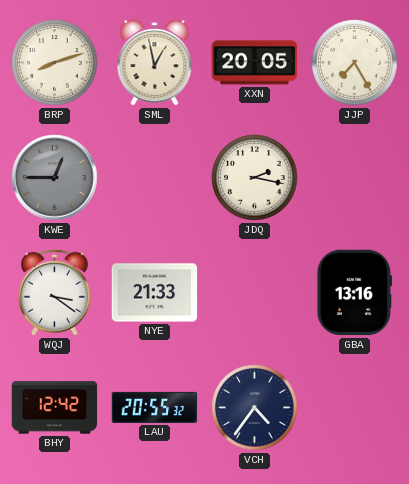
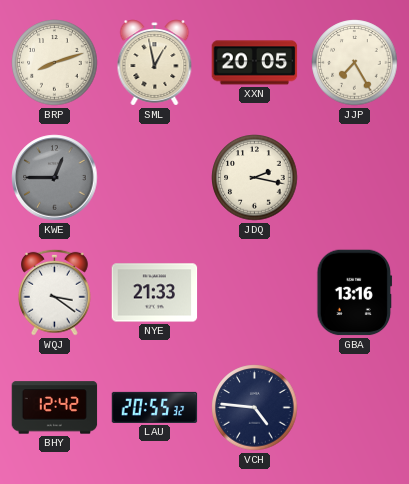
VCH: 4:36 -> 4:46 (255, 408)
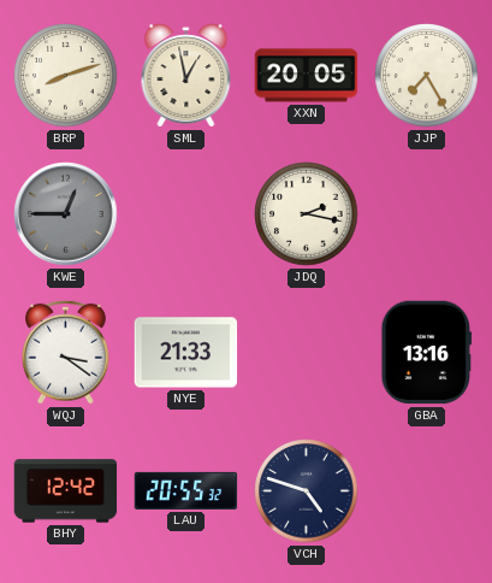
VCH: 4:46 -> 4:48 (307, 491)
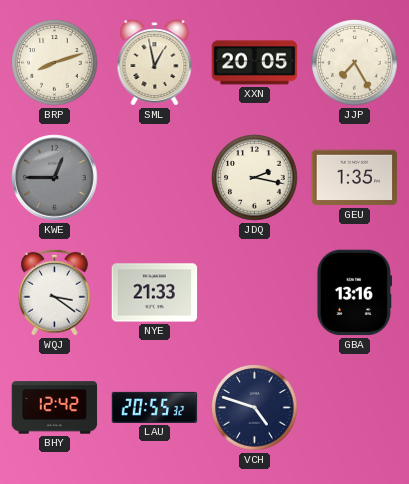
GEU: none -> 1:35 (355, 178)
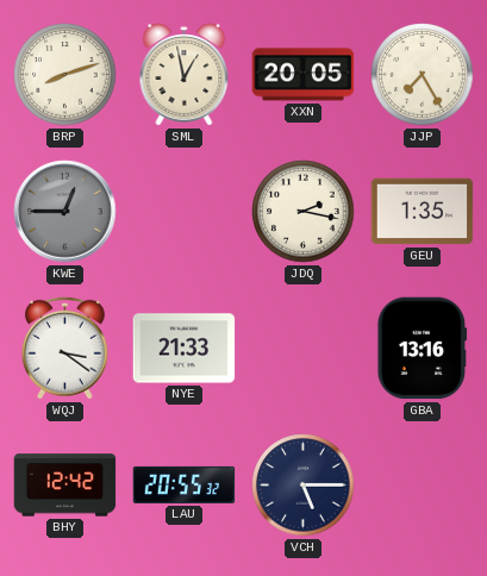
VCH: 4:48 -> 5:15 (304, 486)
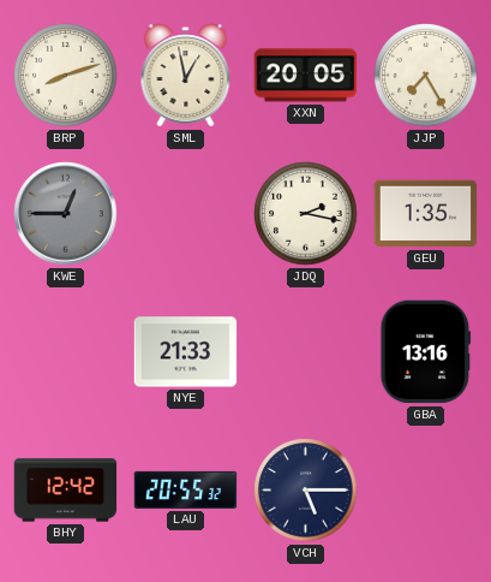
WQJ: 3:21 -> none (65, 348)
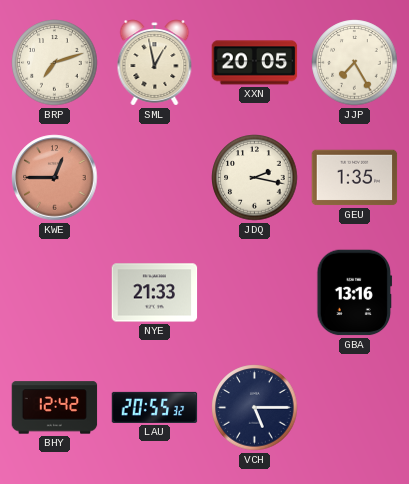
BRP: 8:12 -> 7:12 (55, 63)
KWE dial: grey -> salmon (55, 178)
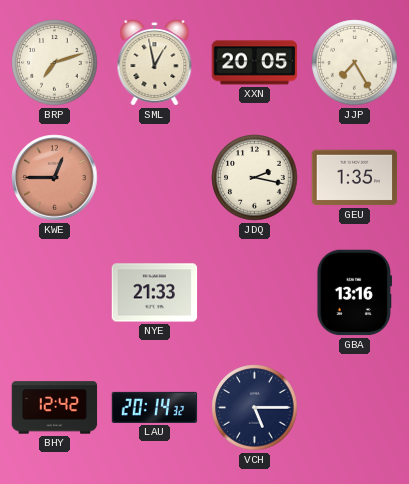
LAU: 20:55 -> 20:14 (155, 407)
